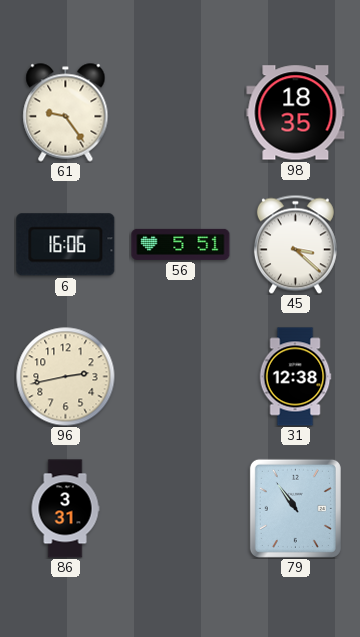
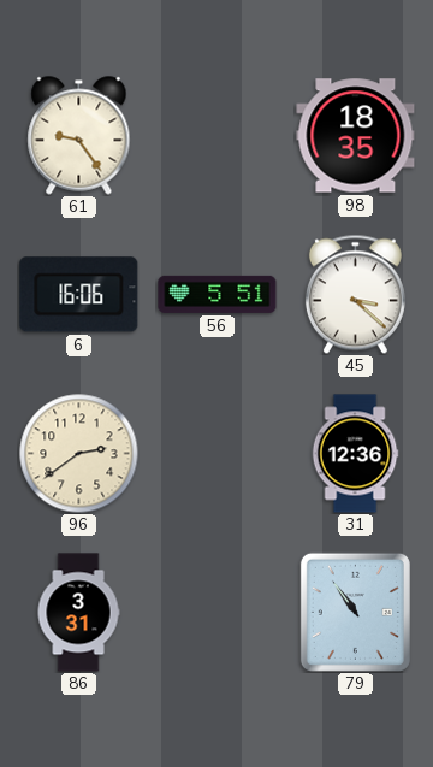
96: 2:43 -> 2:39 (79, 454)
31: 12:38 -> 12:36 (355, 454)
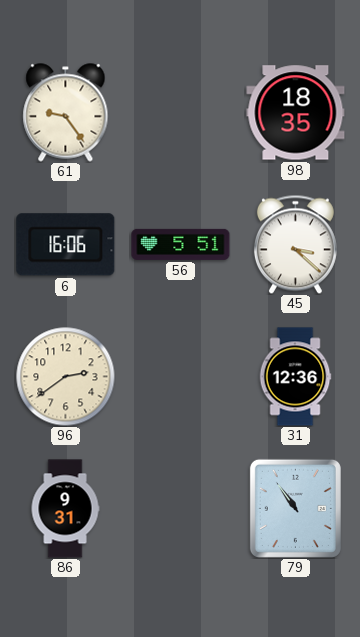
86: 3:31 -> 9:31 (65, 509)
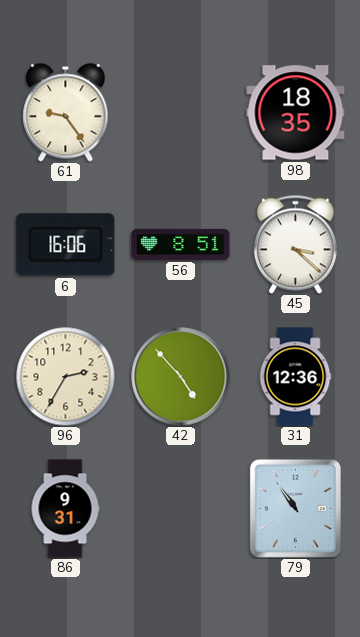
56: 5:51 -> 8:51 (181, 244)
96: 2:39 -> 2:35 (66, 377)
42: none -> 4:53 (181, 377)
